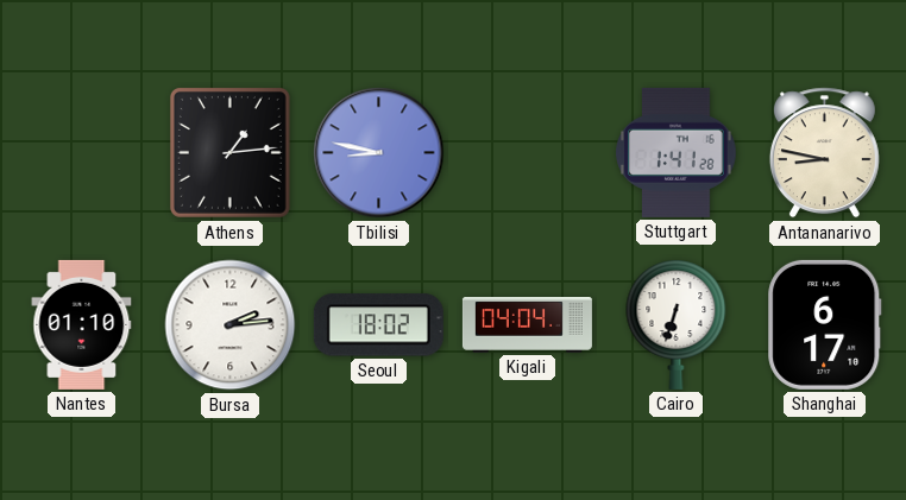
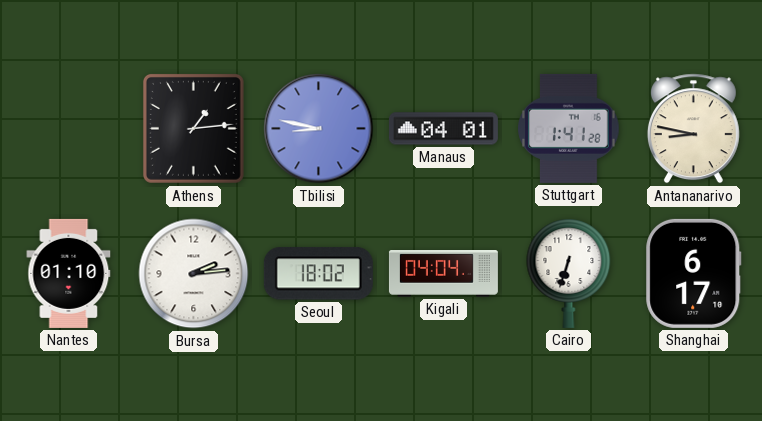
Manaus: none -> 04:01 (443, 129)
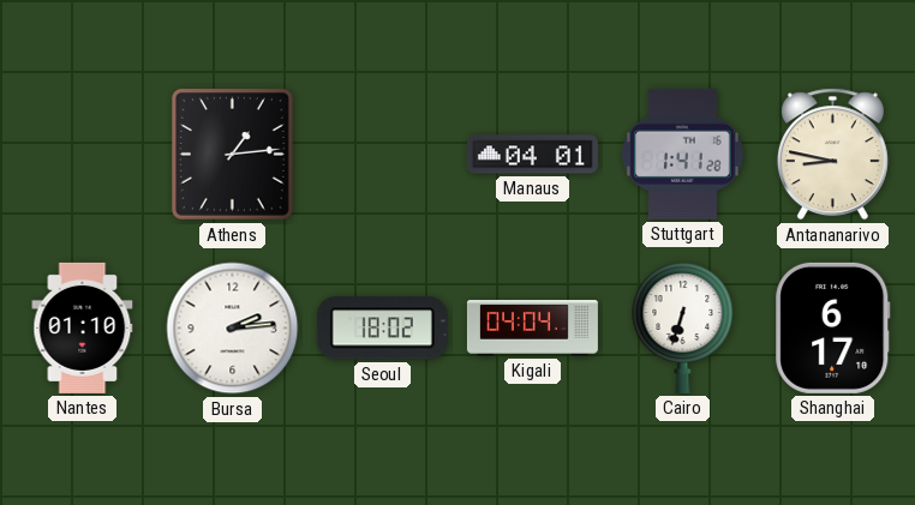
Tbilisi: 8:47 -> none (319, 129)
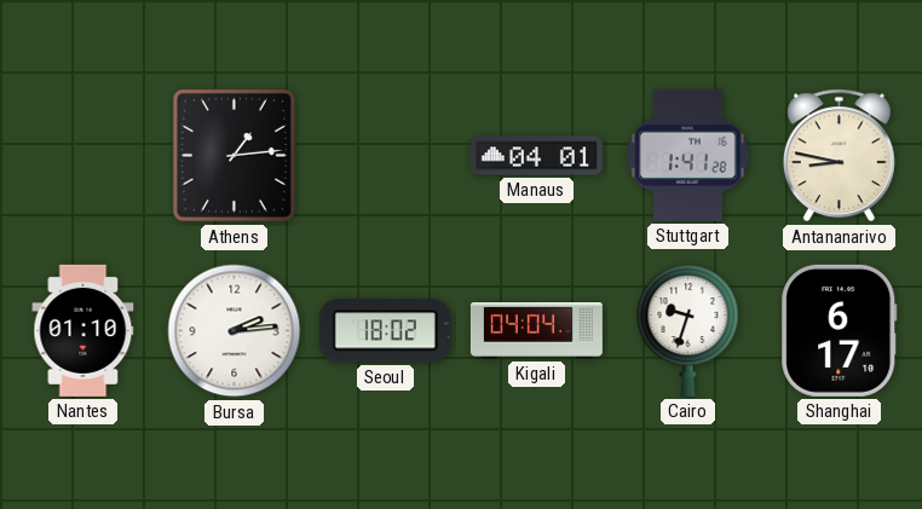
Cairo: 6:33 -> 9:33 (688, 330)
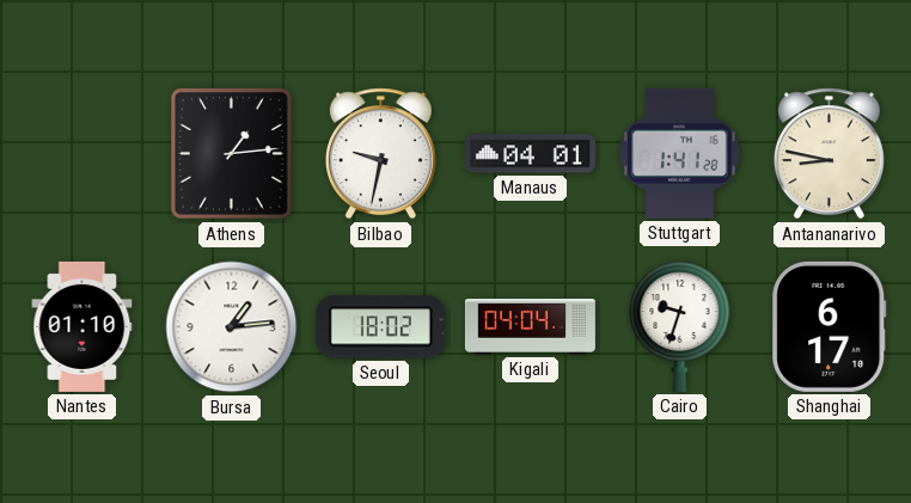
Bilbao: none -> 9:32 (380, 154)
Bursa: 2:14 -> 1:14 (232, 327)
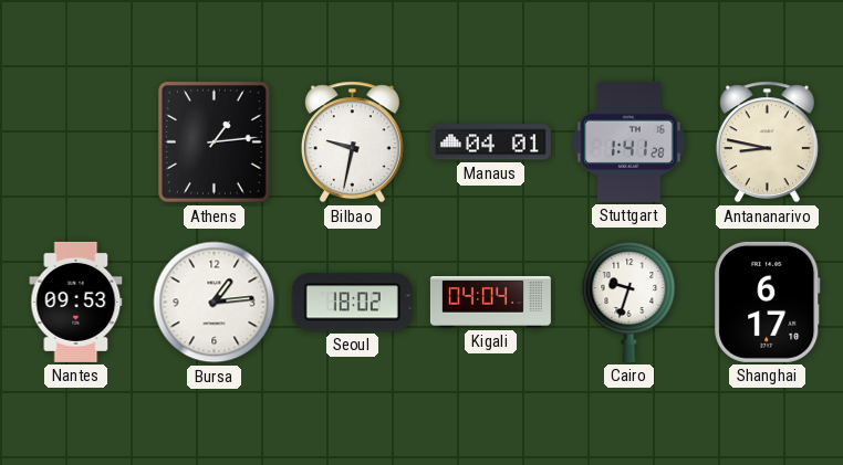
Nantes: 01:10 -> 09:53 (76, 302)
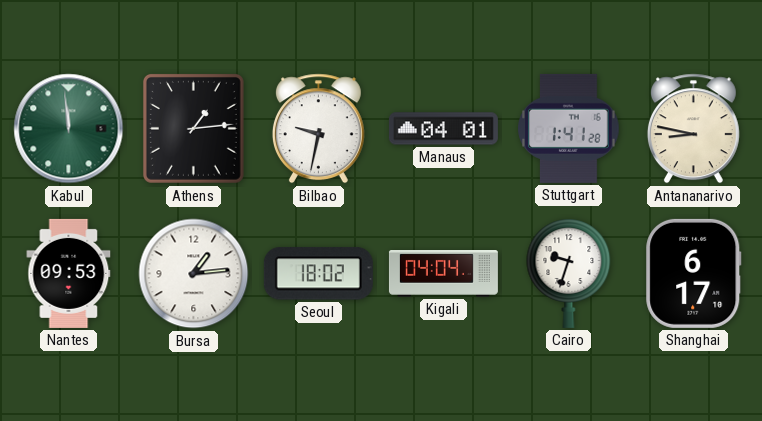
Kabul: none -> 11:59 (69, 129)
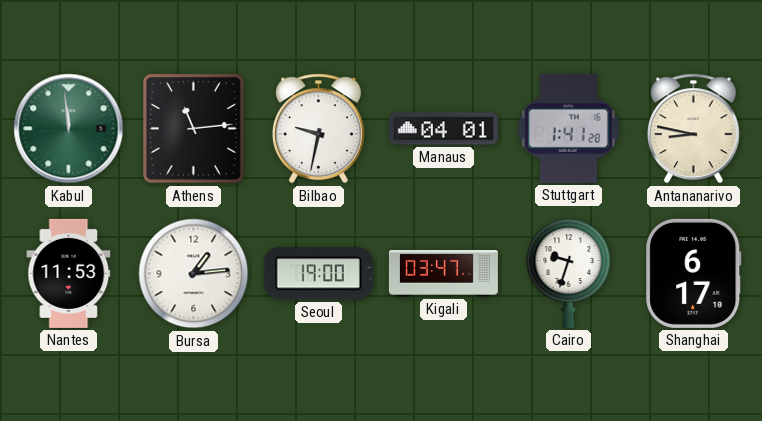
Athens: 1:14 -> 11:14 (193, 128)
Nantes: 09:53 -> 11:53 (69, 273)
Seoul: 18:02 -> 19:00 (318, 274)
Kigali: 04:04 -> 03:47 (443, 274)
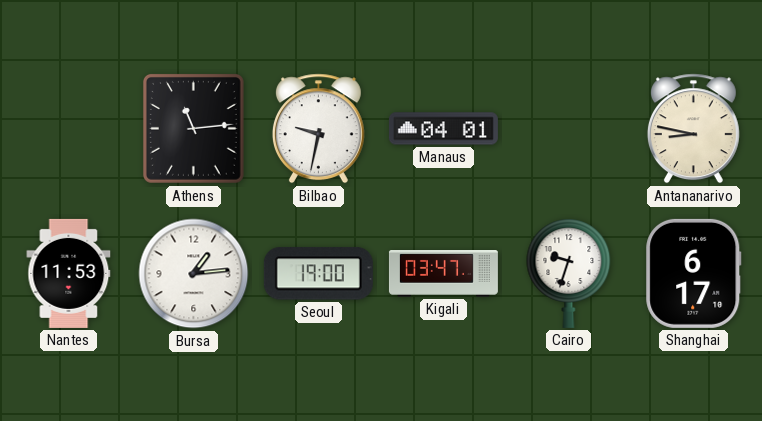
Kabul: 11:59 -> none (69, 129)
Stuttgart: 1:41 -> none (569, 128)
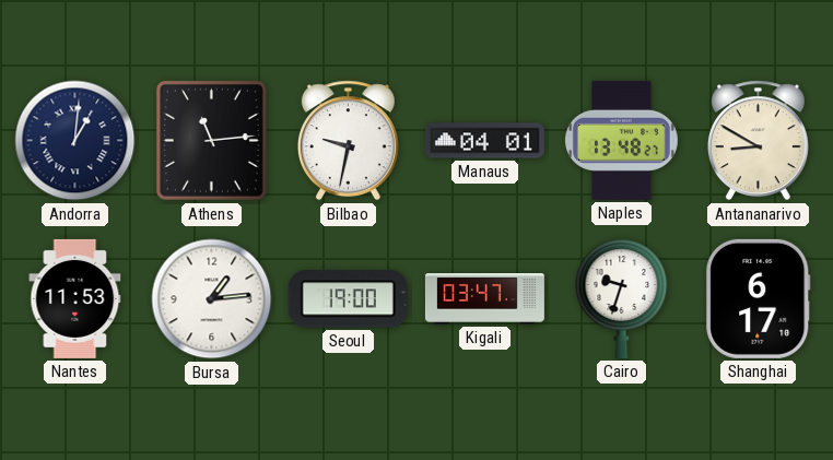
Andorra: none -> 1:01 (75, 141)
Naples: none -> 13:48 (621, 140)
Antananarivo: 8:47 -> 8:50 (758, 141)
